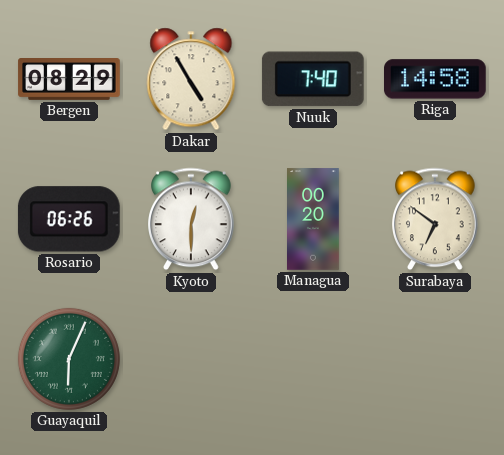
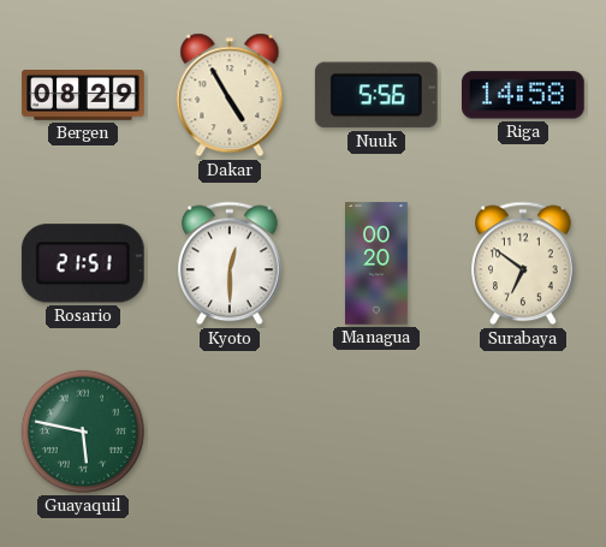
Nuuk: 7:40 -> 5:56 (376, 95)
Rosario: 06:26 -> 21:51 (83, 263)
Guayaquil: 6:04 -> 5:47 (83, 432)
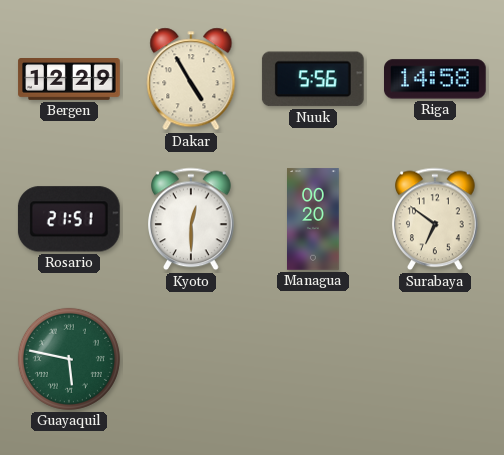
Bergen: 08:29 -> 12:29 (69, 80)
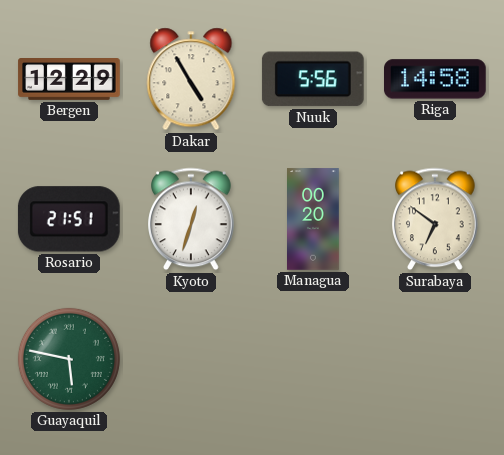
Kyoto: 12:30 -> 12:33 (191, 219)
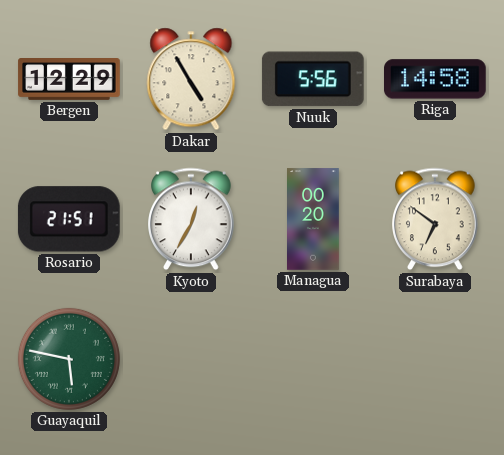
Kyoto: 12:33 -> 12:35 (191, 219)
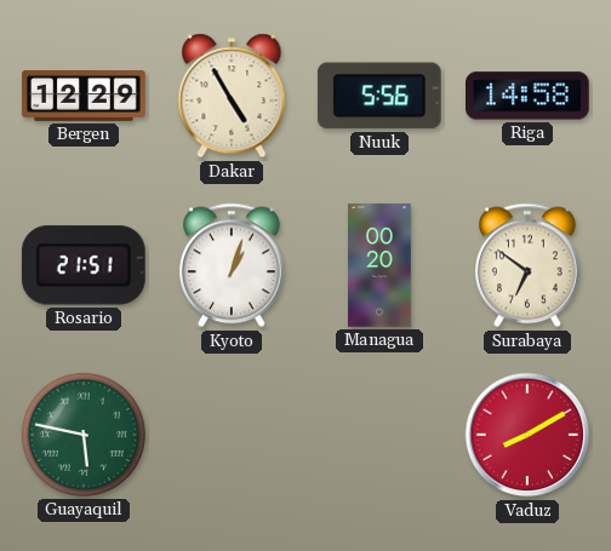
Kyoto: 12:35 -> 1:03 (232, 265)
Vaduz: none -> 8:10 (527, 435)
